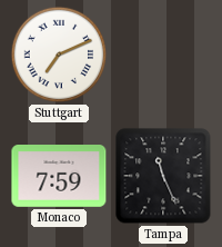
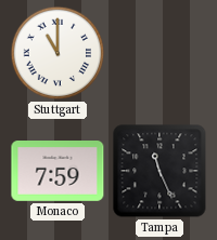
Stuttgart: 7:11 -> 11:00 (58, 53)
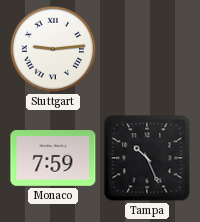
Stuttgart: 11:00 -> 9:14 (53, 49)
Tampa: 11:26 -> 10:26 (147, 158)
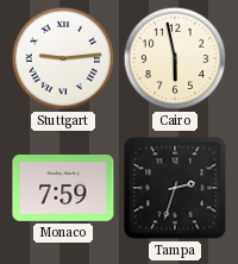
Cairo: none -> 5:58 (175, 58)
Tampa: 10:26 -> 2:33 (175, 188)
